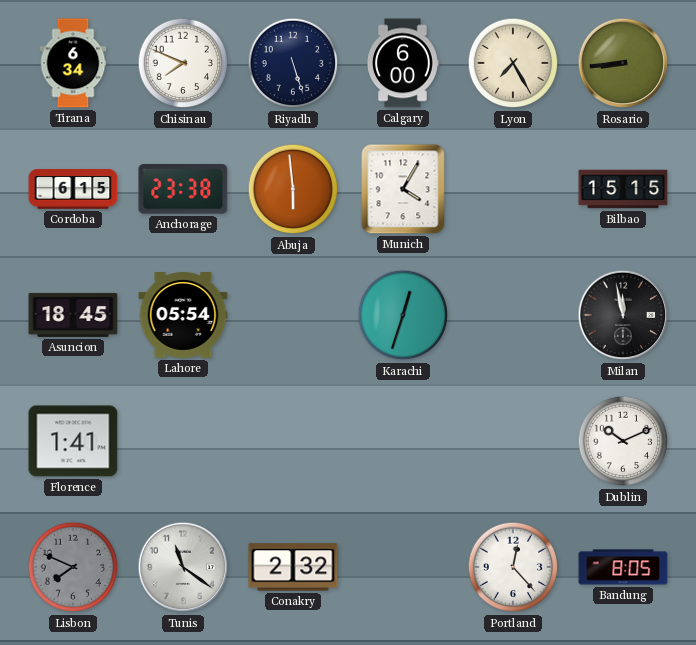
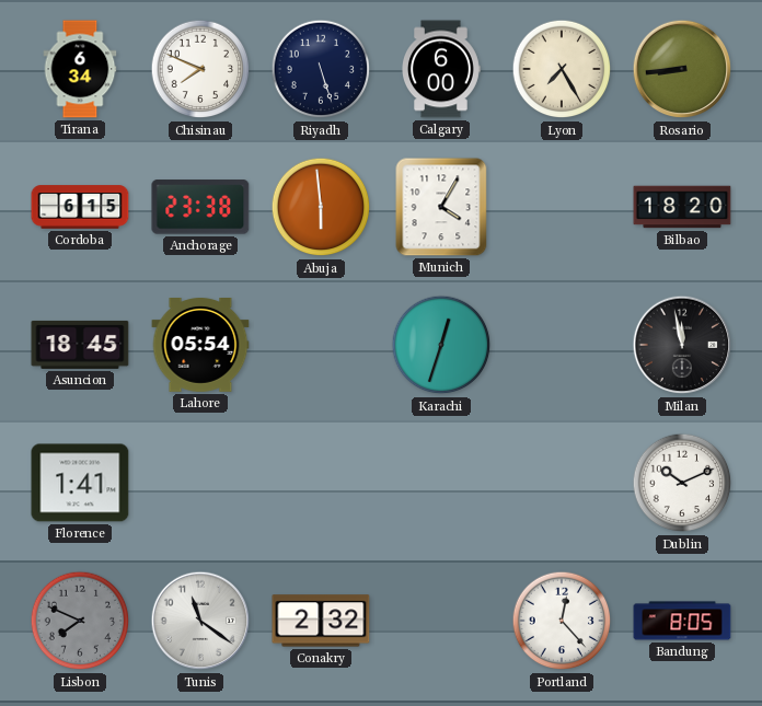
Bilbao: 15:15 -> 18:20 (682, 207)
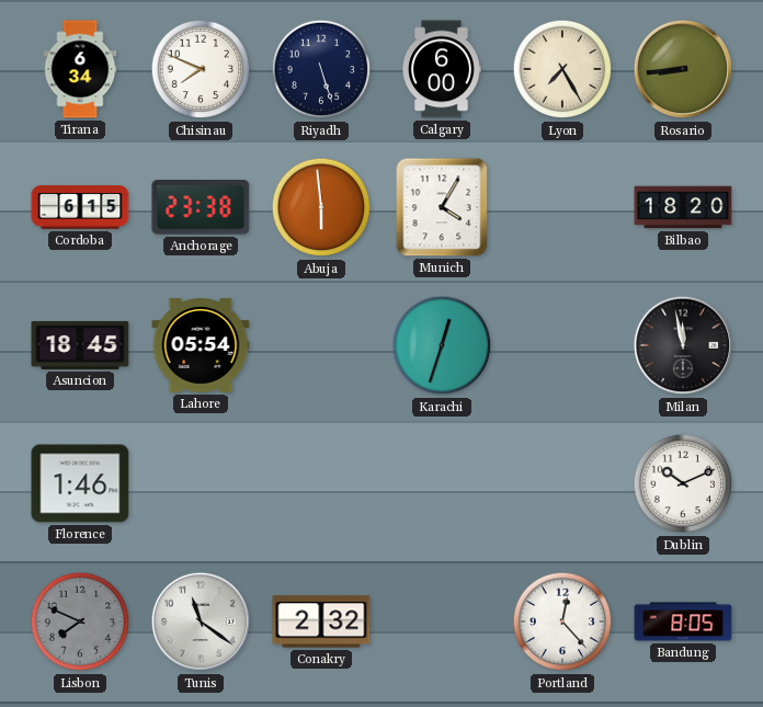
Florence: 1:41 -> 1:46 (80, 483)
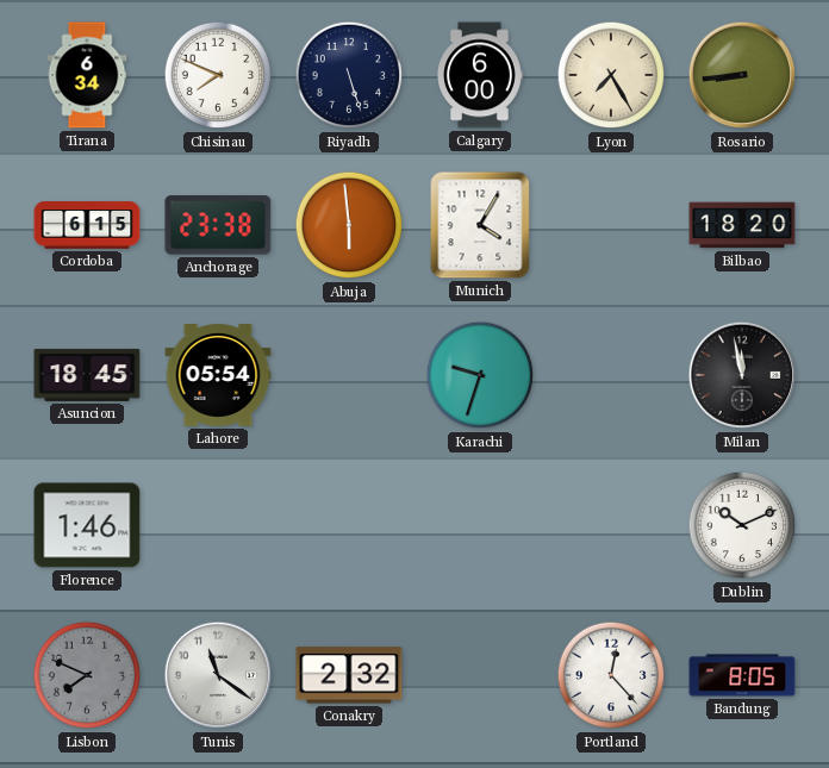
Karachi: 12:33 -> 9:33 (480, 375)
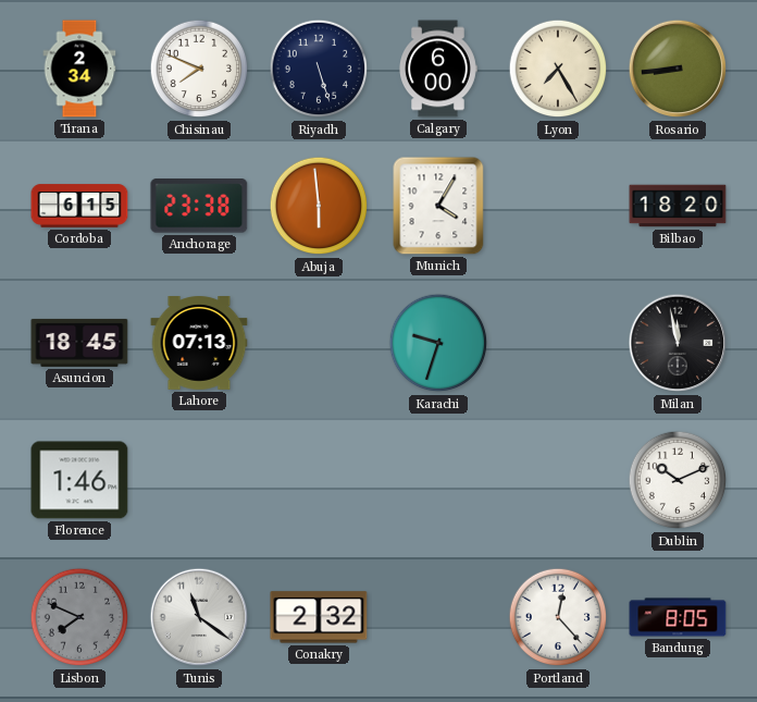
Tirana: 6:34 -> 2:34 (79, 69)
Lahore: 05:54 -> 07:13 (199, 344)
